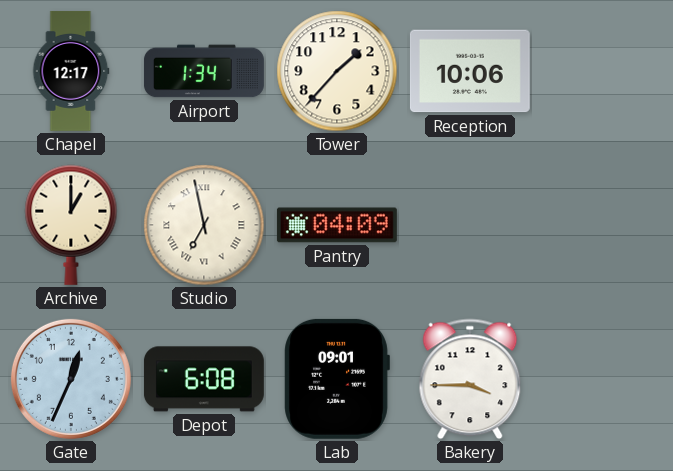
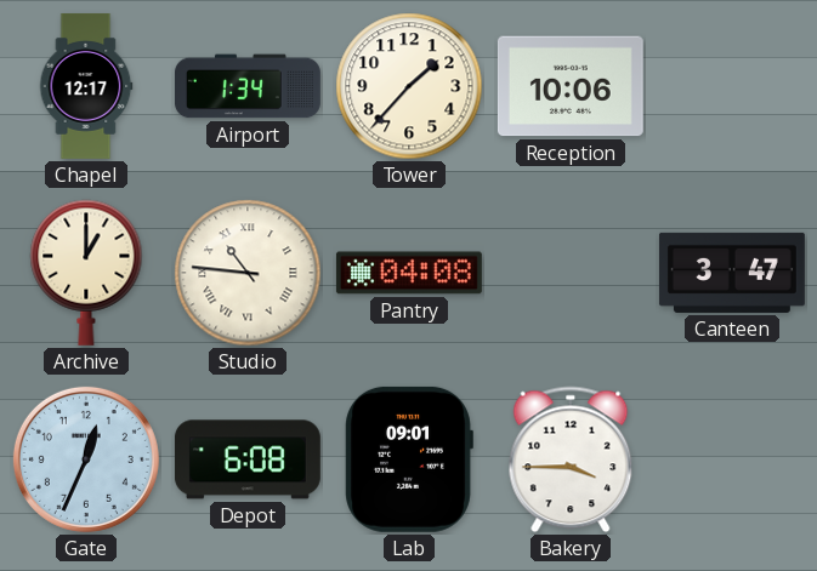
Studio: 6:58 -> 10:46 (248, 273)
Pantry: 04:09 -> 04:08 (409, 273)
Canteen: none -> 3:47 (732, 273)
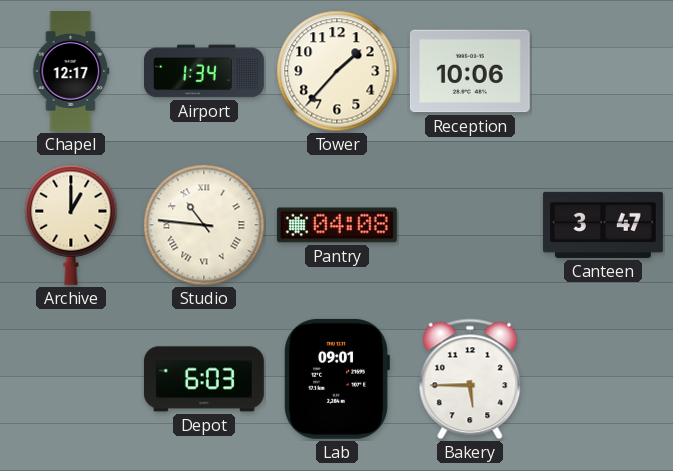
Gate: 12:34 -> none (86, 459)
Depot: 6:08 -> 6:03 (204, 379)
Bakery: 3:45 -> 5:45 (470, 379)
